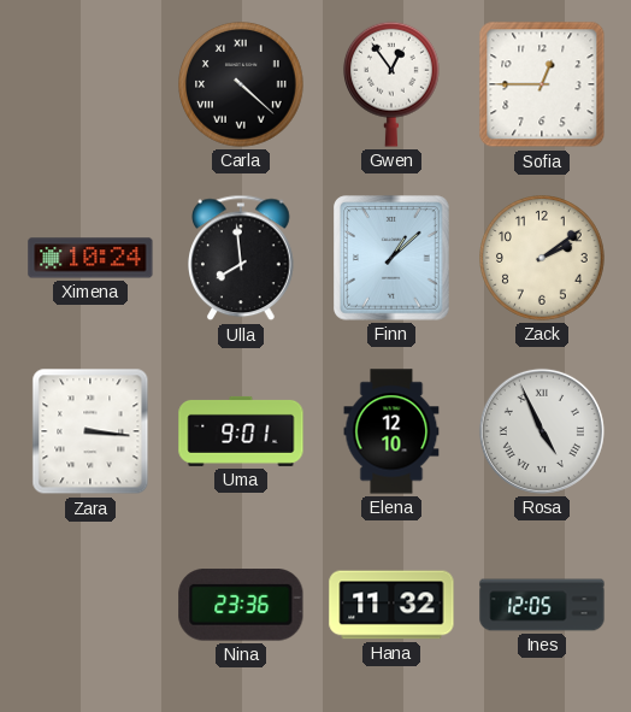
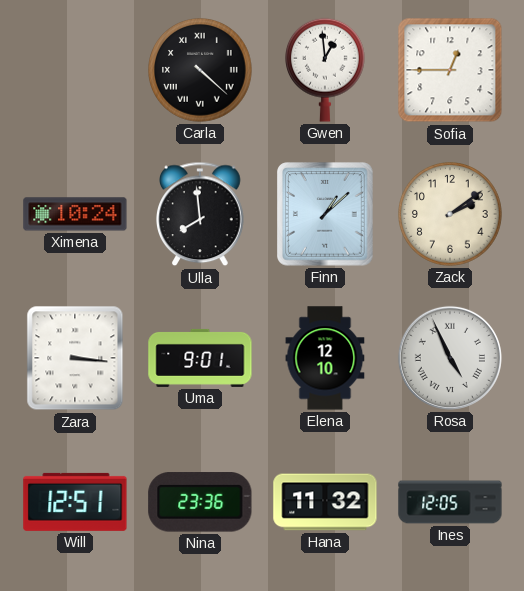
Gwen: 12:54 -> 12:59 (326, 70)
Will: none -> 12:51 (75, 502)
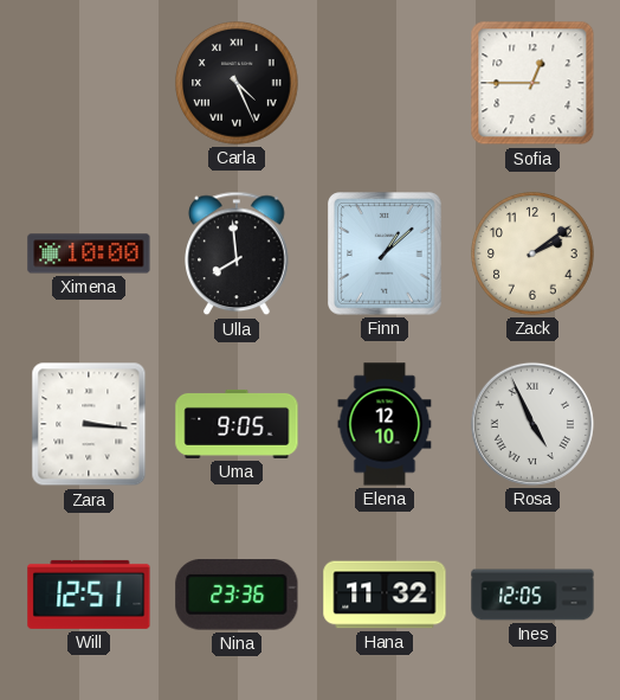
Carla: 4:22 -> 4:26 (237, 83)
Gwen: 12:59 -> none (326, 70)
Ximena: 10:24 -> 10:00 (89, 253)
Uma: 9:01 -> 9:05 (237, 424)
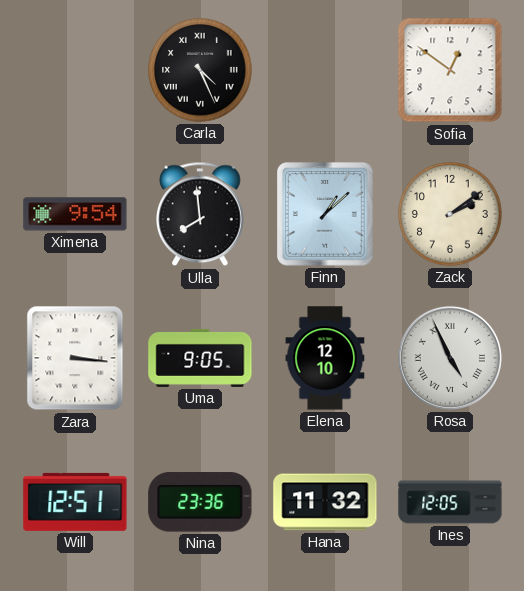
Sofia: 12:45 -> 12:51 (450, 70)
Ximena: 10:00 -> 9:54 (75, 214)
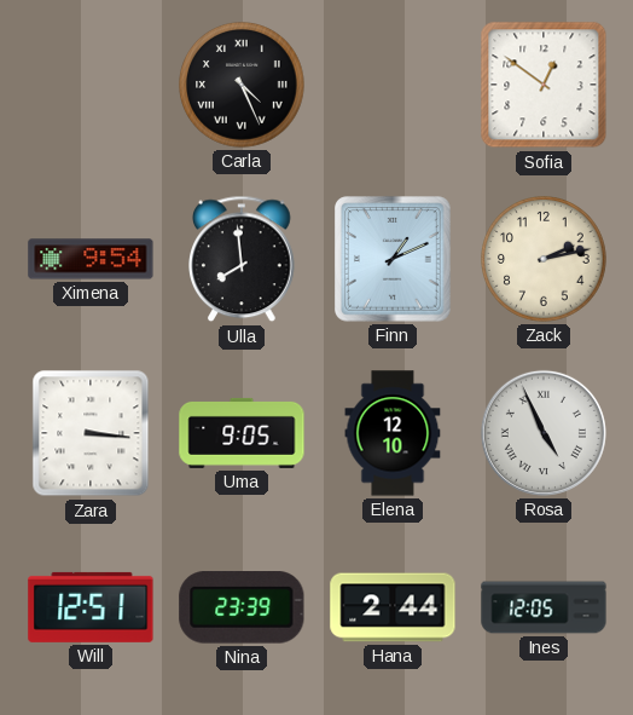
Finn: 1:08 -> 1:11 (394, 259)
Zack: 2:09 -> 2:13 (544, 259)
Nina: 23:36 -> 23:39 (242, 607)
Hana: 11:32 -> 2:44 (393, 607)
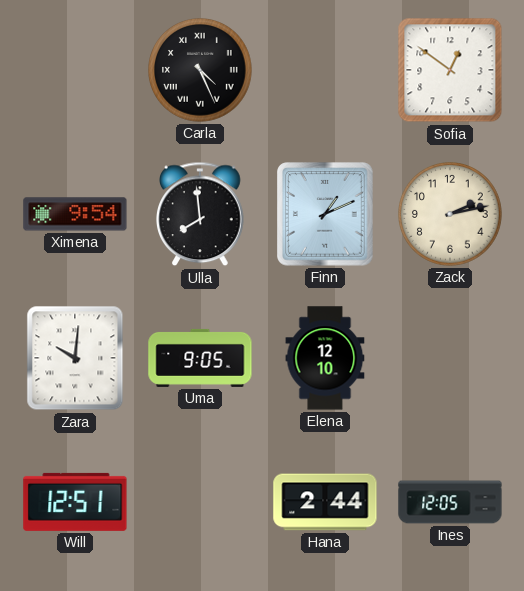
Zara: 3:16 -> 10:01 (75, 358)
Rosa: 4:56 -> none (544, 433)
Nina: 23:39 -> none (242, 607)
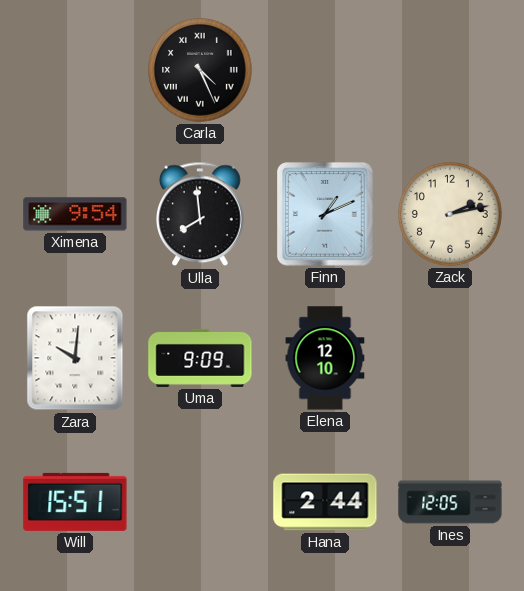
Sofia: 12:51 -> none (450, 70)
Uma: 9:05 -> 9:09 (200, 358)
Will: 12:51 -> 15:51 (75, 502)
